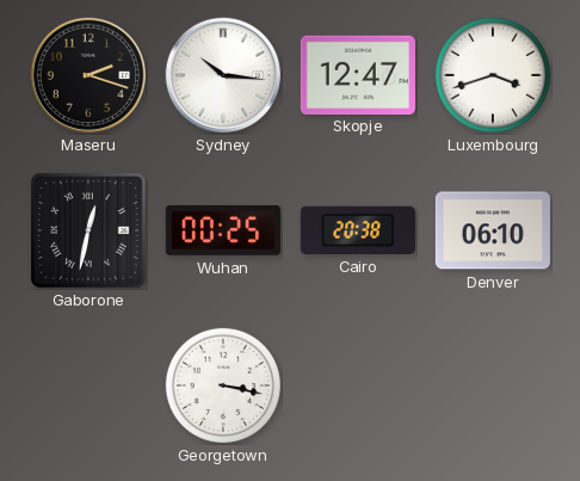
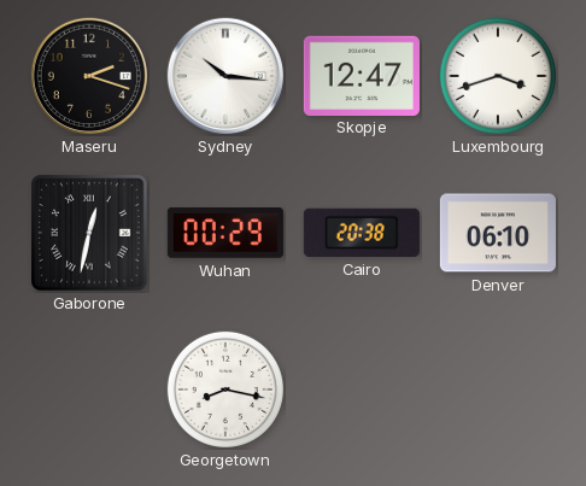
Wuhan: 00:25 -> 00:29 (225, 234)
Georgetown: 3:17 -> 8:17 (225, 390)
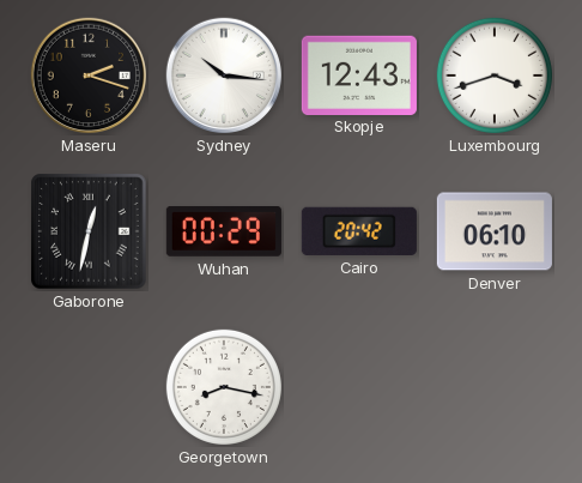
Skopje: 12:47 -> 12:43 (359, 74)
Cairo: 20:38 -> 20:42 (359, 231)
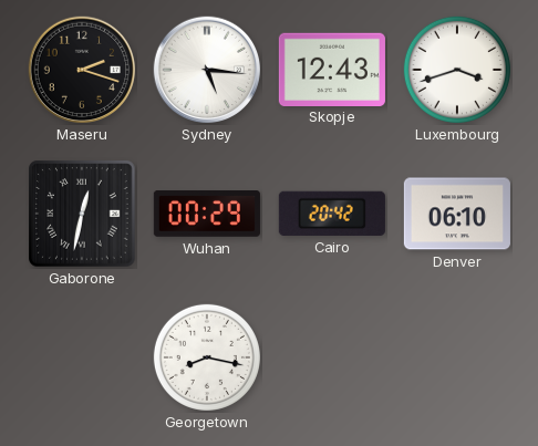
Sydney: 10:16 -> 5:16 (207, 70)
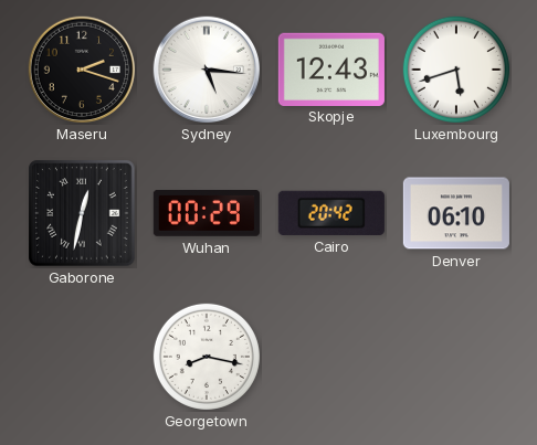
Luxembourg: 3:42 -> 5:42 (456, 70)
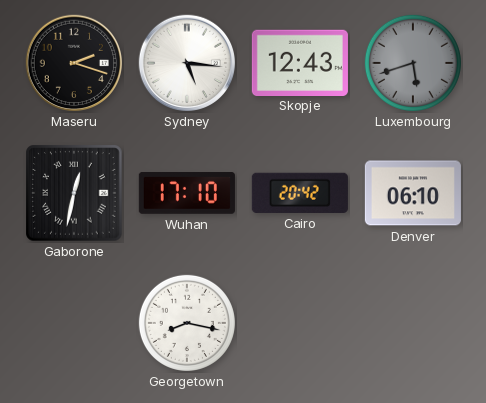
Luxembourg dial: white -> grey (413, 63)
Wuhan: 00:29 -> 17:10 (187, 194)
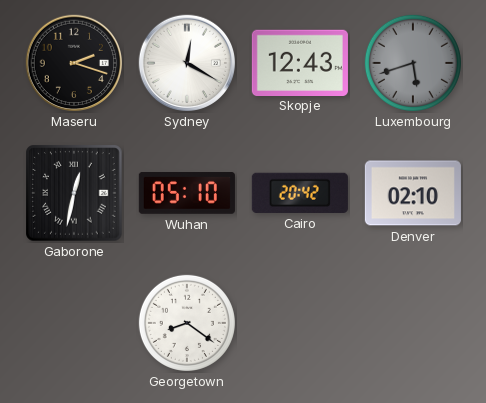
Sydney: 5:16 -> 12:20 (187, 63)
Wuhan: 17:10 -> 05:10 (187, 194)
Denver: 06:10 -> 02:10 (413, 193)
Georgetown: 8:17 -> 8:21 (187, 323)
